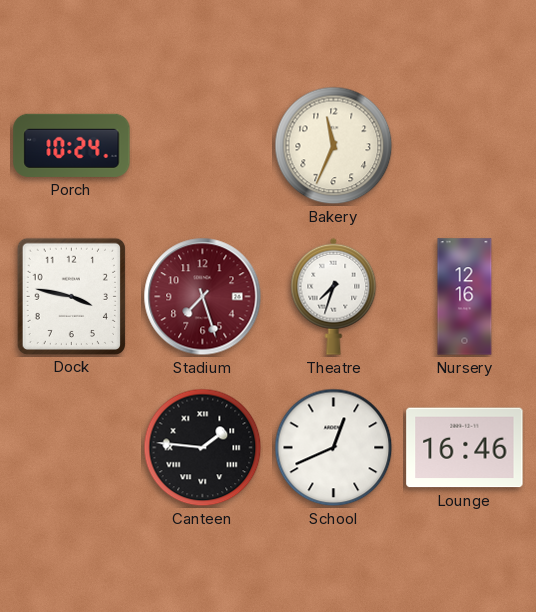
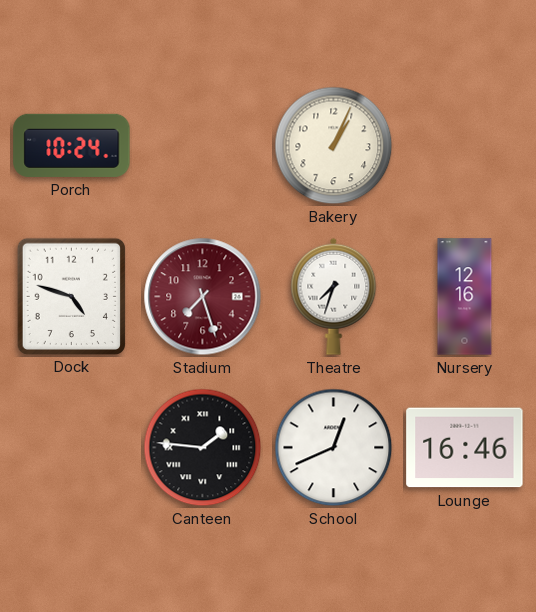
Bakery: 11:34 -> 1:04 (334, 146)
Dock: 3:47 -> 4:48 (71, 296)
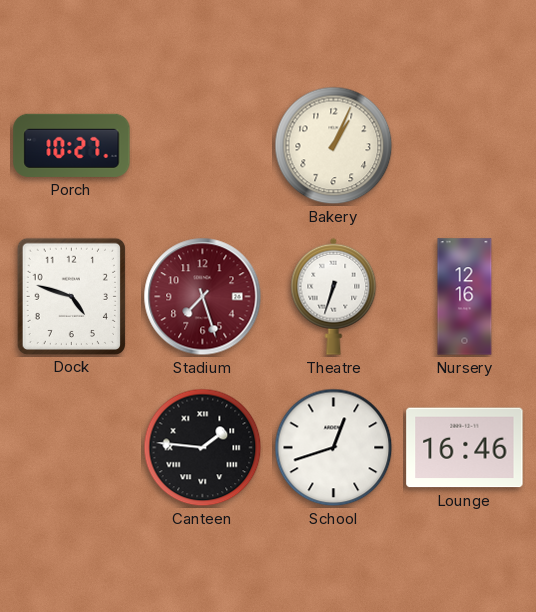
Porch: 10:24 -> 10:27 (72, 145)
Theatre: 7:33 -> 6:33 (334, 296)
School: 12:41 -> 12:42 (334, 448)
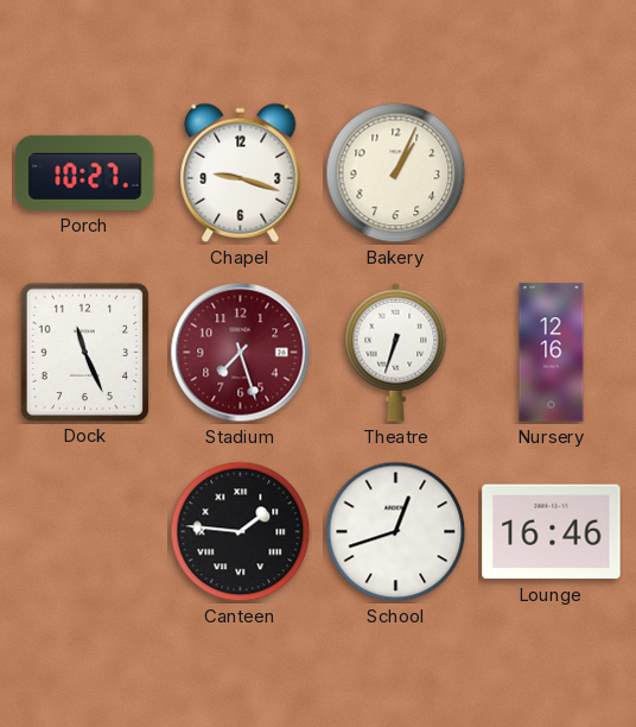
Chapel: none -> 9:18 (241, 172)
Dock: 4:48 -> 11:26 (84, 352)
